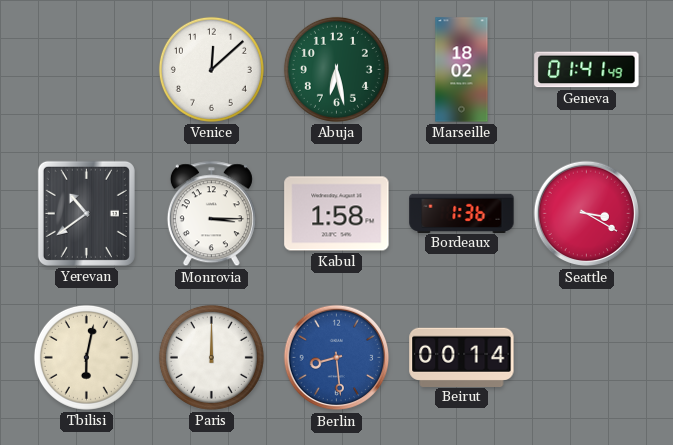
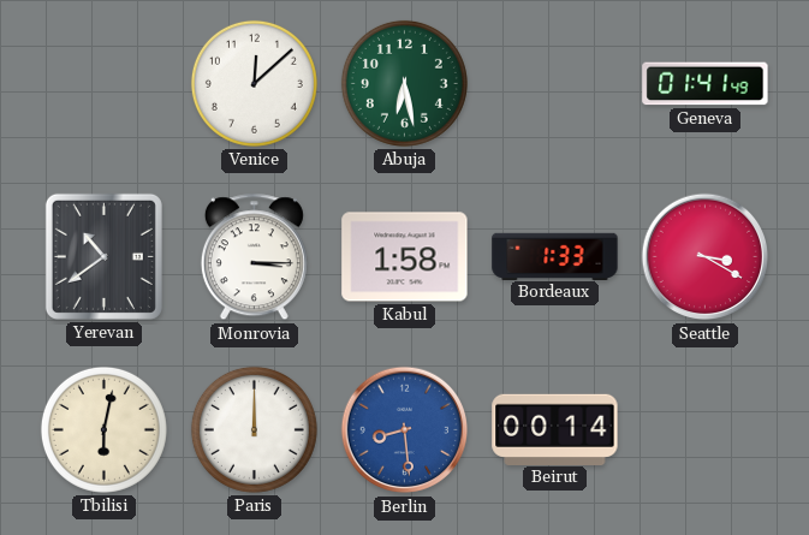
Marseille: 18:02 -> none (462, 70)
Bordeaux: 1:36 -> 1:33 (555, 256)
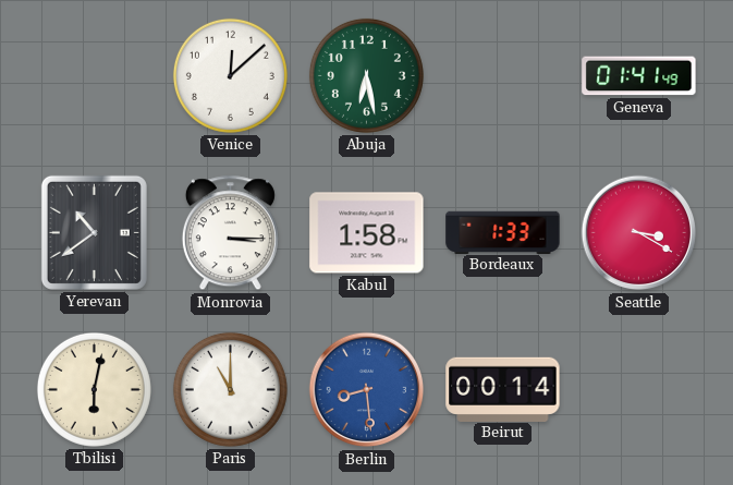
Paris: 12:00 -> 11:00 (230, 389)
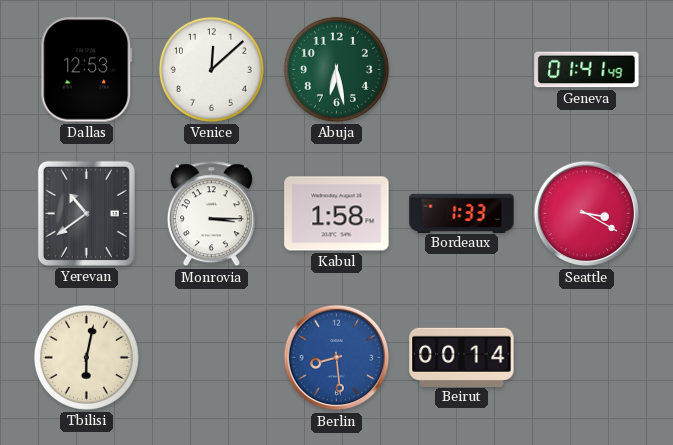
Dallas: none -> 12:53 (87, 70)
Paris: 11:00 -> none (230, 389)
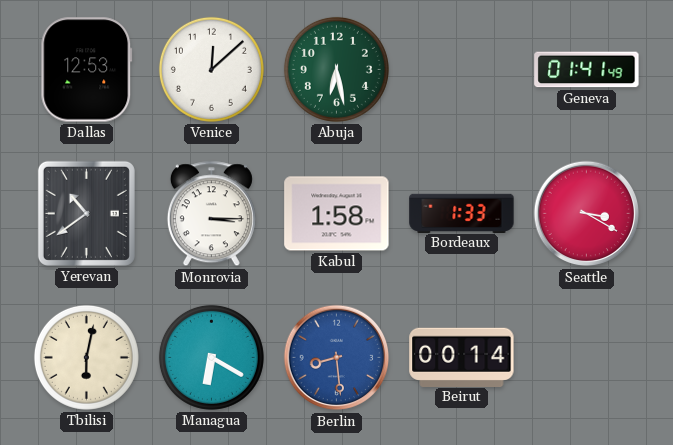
Managua: none -> 6:20 (211, 357)
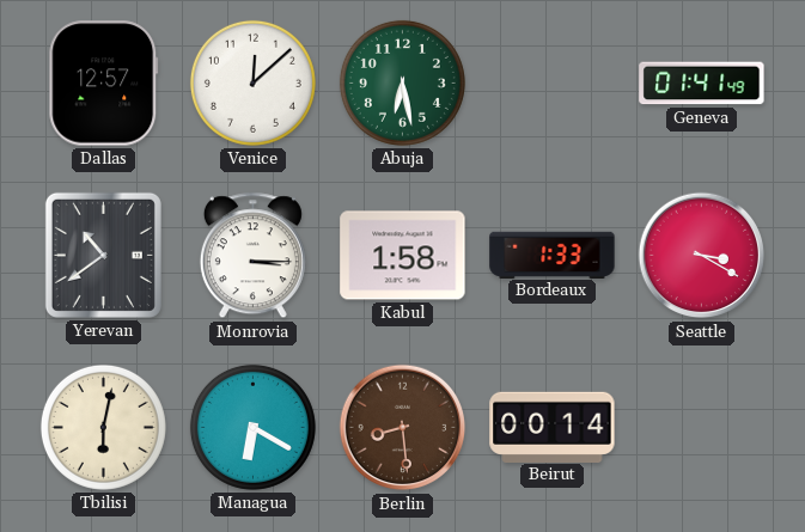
Dallas: 12:53 -> 12:57 (104, 84)
Berlin dial: blue -> brown (403, 428)
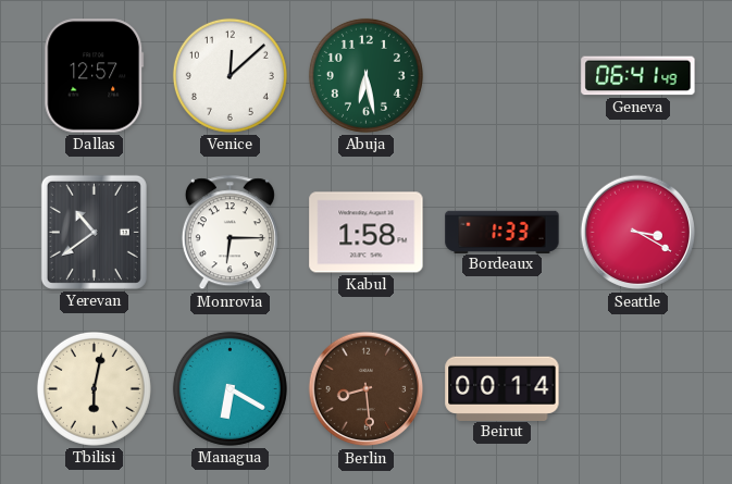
Geneva: 01:41 -> 06:41 (638, 76)
Monrovia: 3:15 -> 6:15 (229, 233)
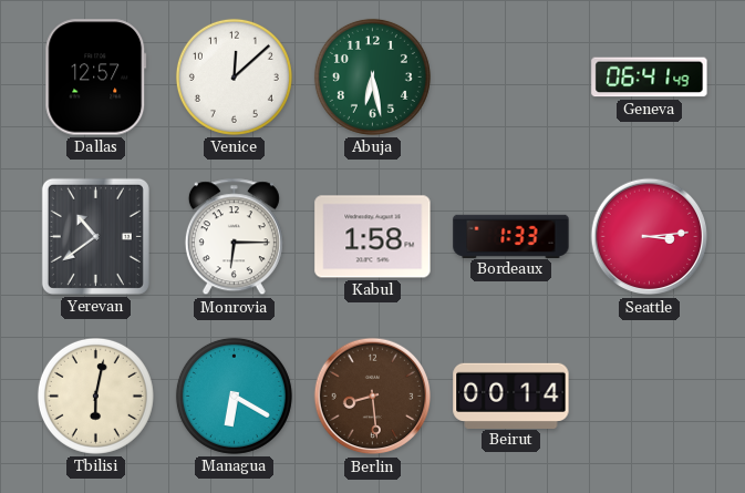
Seattle: 3:20 -> 3:14 (650, 237)
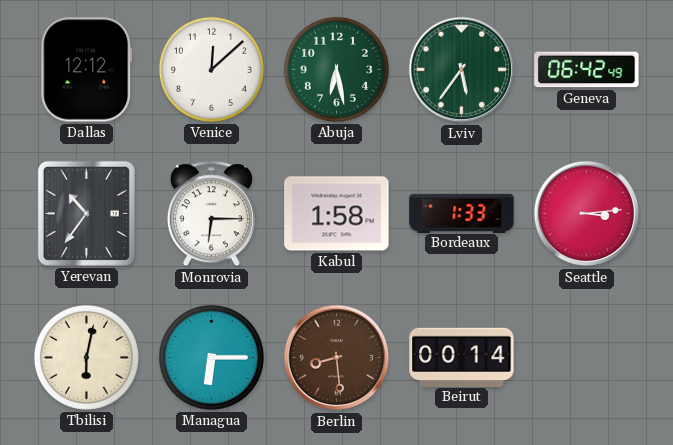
Dallas: 12:57 -> 12:12 (87, 70)
Lviv: none -> 5:36 (462, 70)
Geneva: 06:41 -> 06:42 (587, 70)
Yerevan: 10:39 -> 10:36 (86, 213)
Managua: 6:20 -> 6:15 (211, 357)
